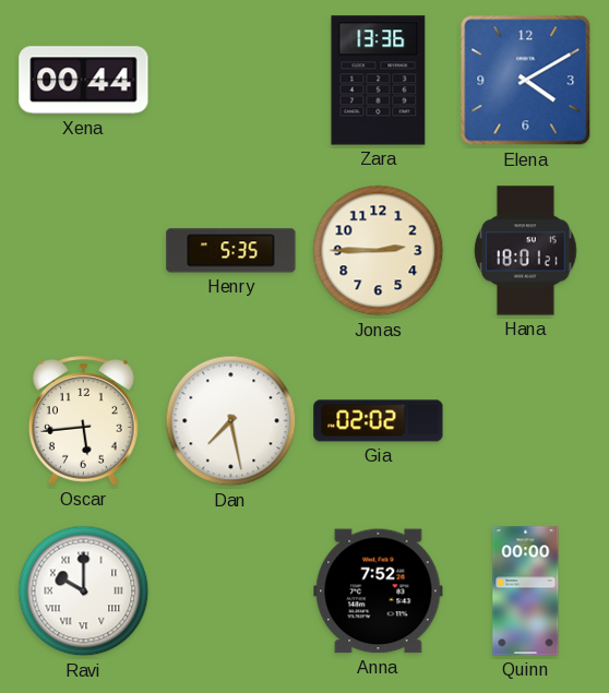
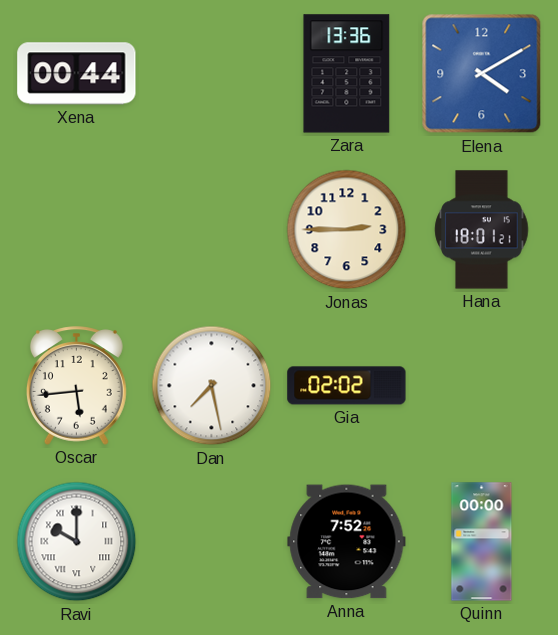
Henry: 5:35 -> none (231, 251)
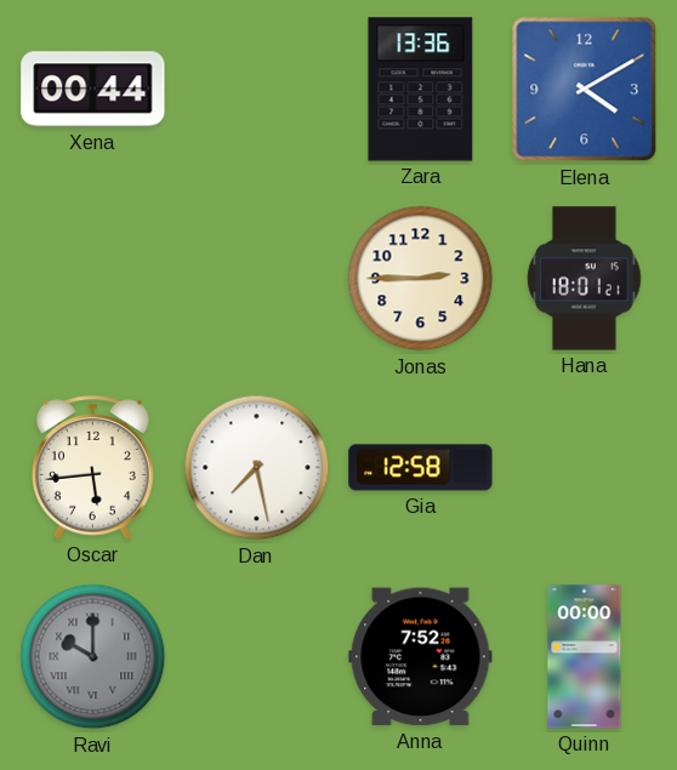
Gia: 02:02 -> 12:58 (421, 468)
Ravi dial: white -> grey (93, 657)
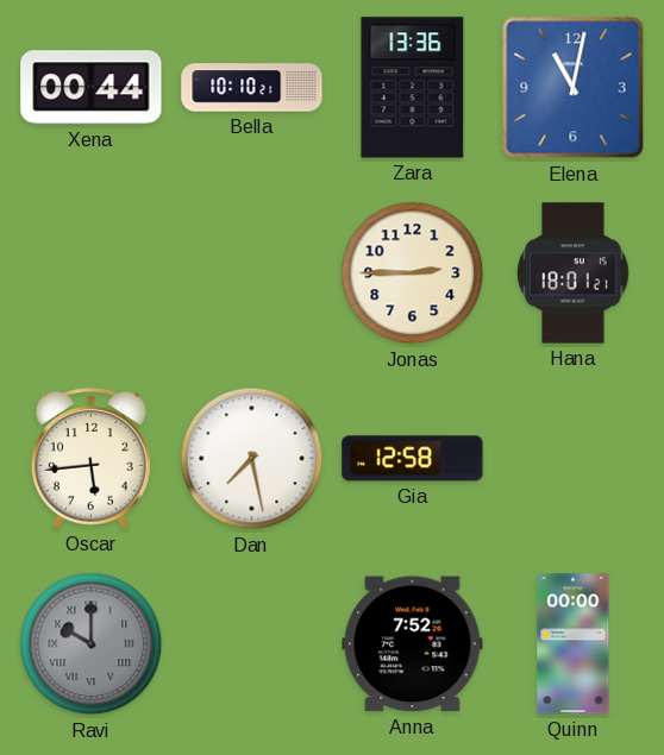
Bella: none -> 10:10 (252, 88)
Elena: 4:10 -> 11:02 (574, 88)
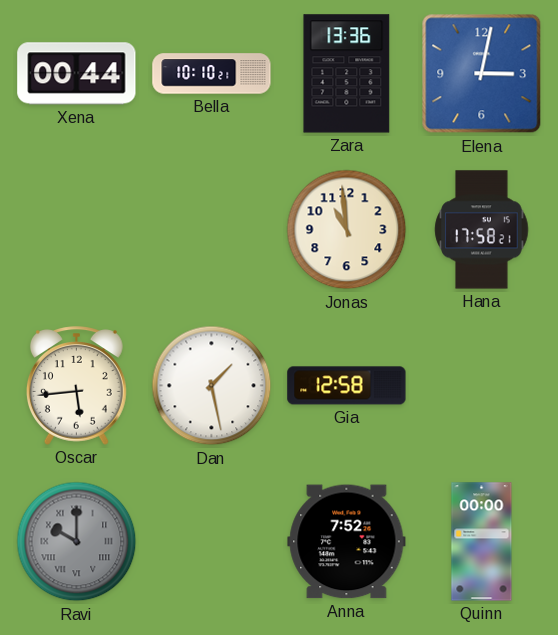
Elena: 11:02 -> 3:02 (482, 74)
Jonas: 2:45 -> 10:59 (347, 230)
Hana: 18:01 -> 17:58 (482, 230)
Dan: 7:28 -> 1:28 (212, 386)
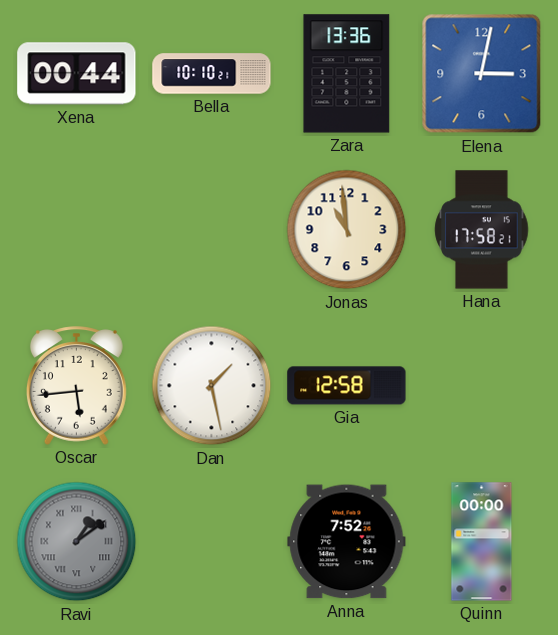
Ravi: 10:00 -> 1:09 (77, 542)
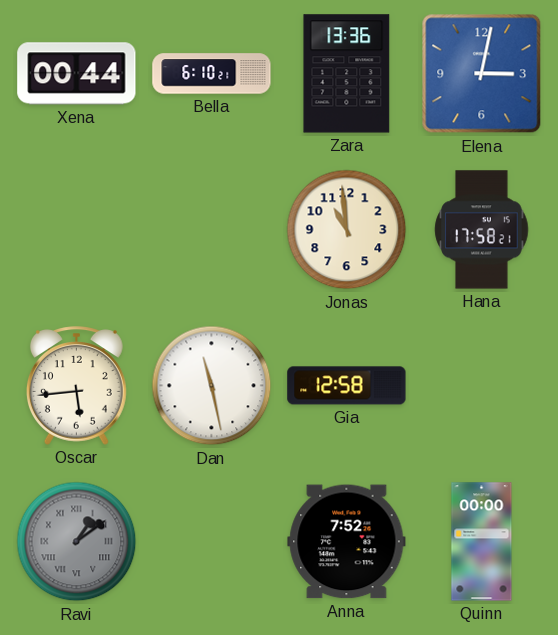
Bella: 10:10 -> 6:10 (212, 74)
Dan: 1:28 -> 11:28 (212, 386)
